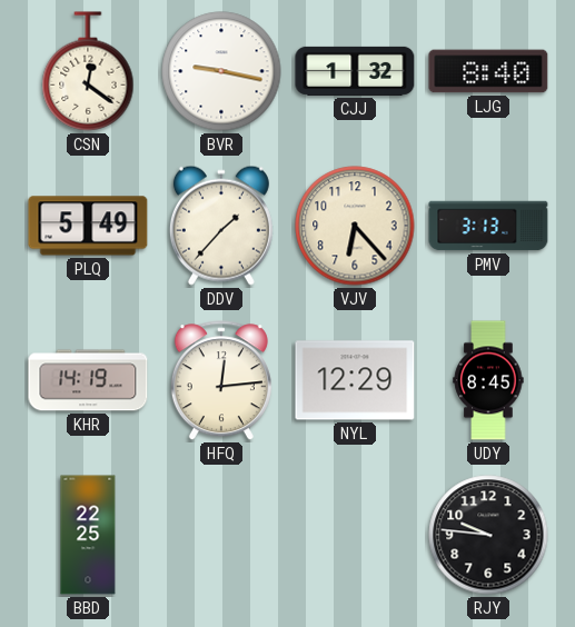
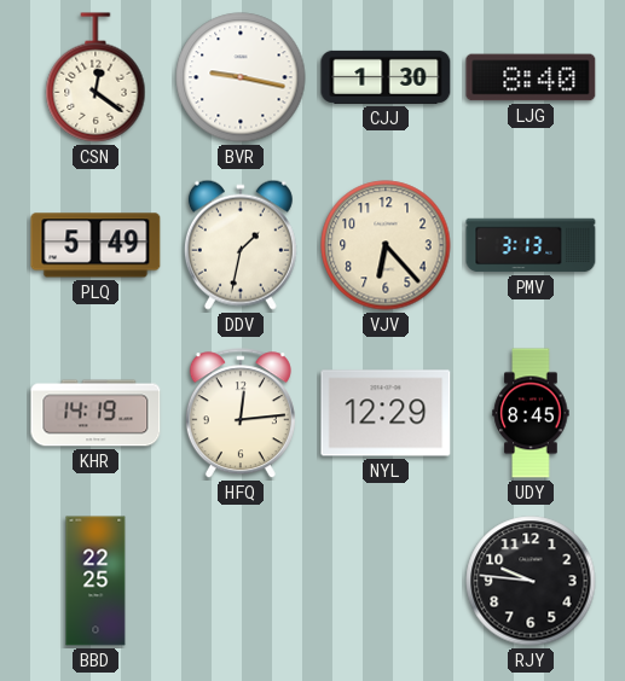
CJJ: 1:32 -> 1:30 (386, 77)
DDV: 1:37 -> 1:32 (241, 245)
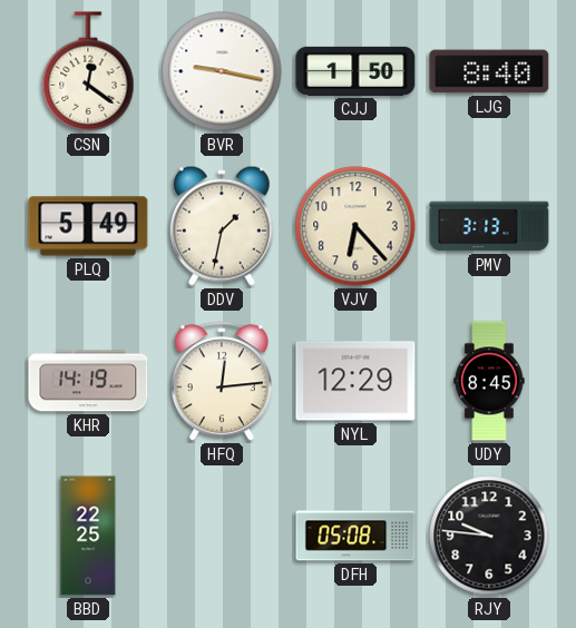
CJJ: 1:30 -> 1:50 (355, 71)
DFH: none -> 05:08 (355, 536)
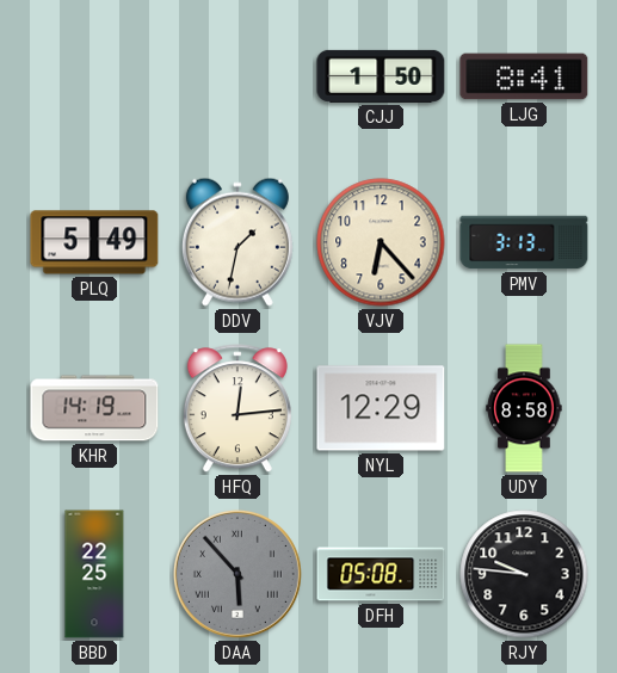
CSN: 12:21 -> none (88, 71)
BVR: 9:17 -> none (222, 71)
LJG: 8:40 -> 8:41 (524, 76)
UDY: 8:45 -> 8:58 (524, 408)
DAA: none -> 5:53 (237, 574)
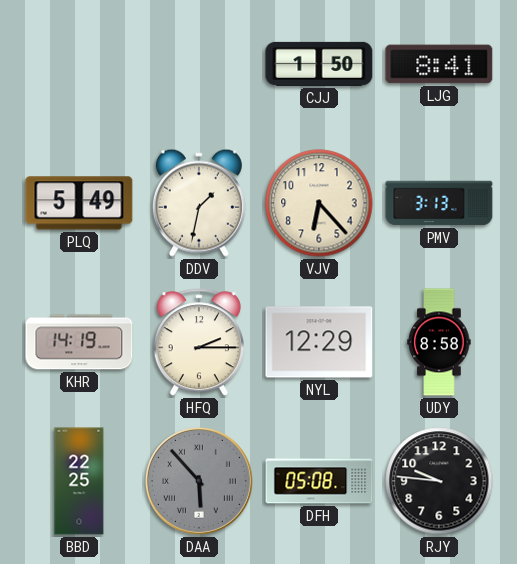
HFQ: 12:14 -> 2:15 (199, 343)
